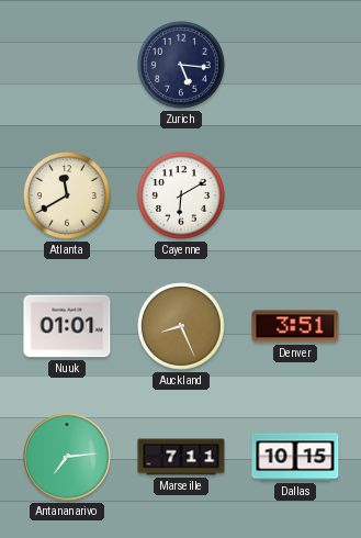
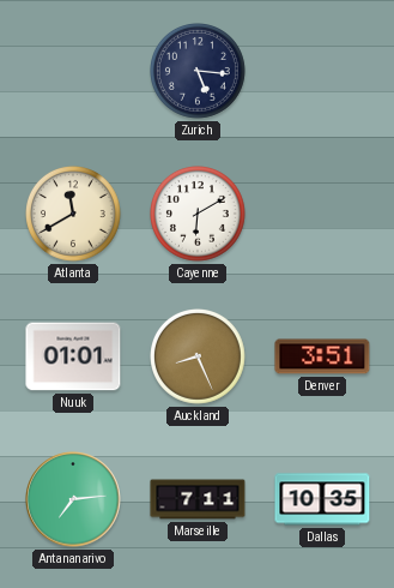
Dallas: 10:15 -> 10:35 (322, 499)
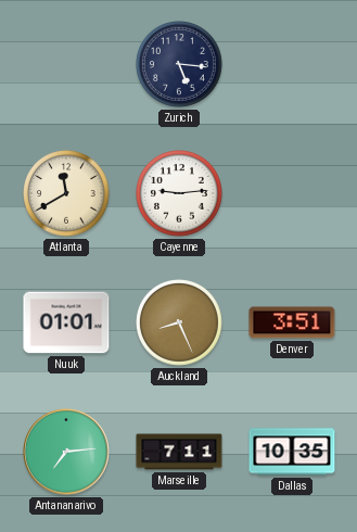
Cayenne: 6:10 -> 9:14 (180, 194)
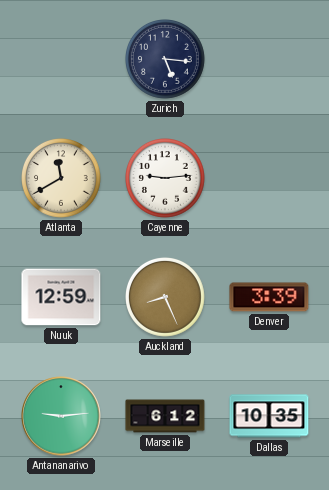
Nuuk: 01:01 -> 12:59 (61, 297)
Denver: 3:51 -> 3:39 (269, 297)
Antananarivo: 7:14 -> 9:14 (61, 416)
Marseille: 7:11 -> 6:12 (165, 416)
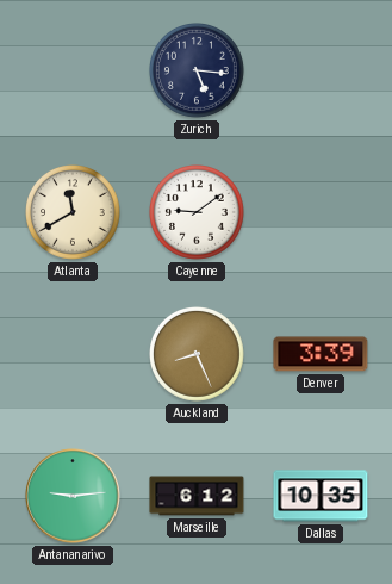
Cayenne: 9:14 -> 9:09 (198, 213)
Nuuk: 12:59 -> none (61, 297)
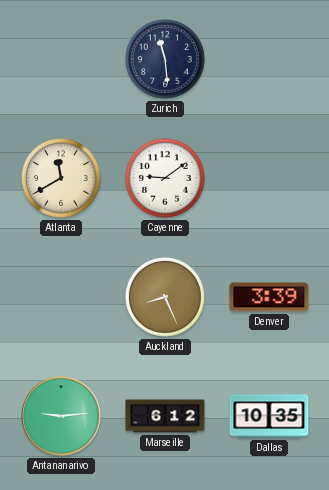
Zurich: 5:16 -> 11:29 (166, 60)
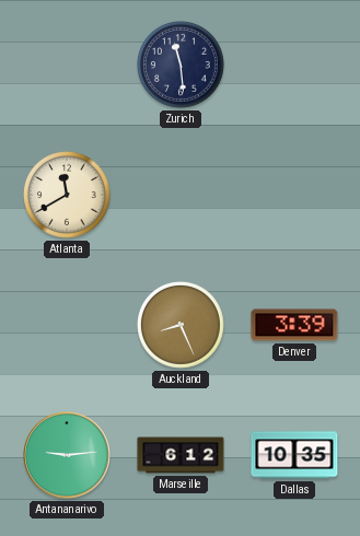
Cayenne: 9:09 -> none (166, 179)
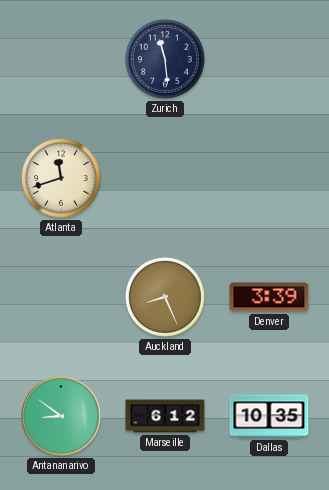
Atlanta: 11:40 -> 11:42 (62, 179)
Antananarivo: 9:14 -> 8:51 (61, 416)
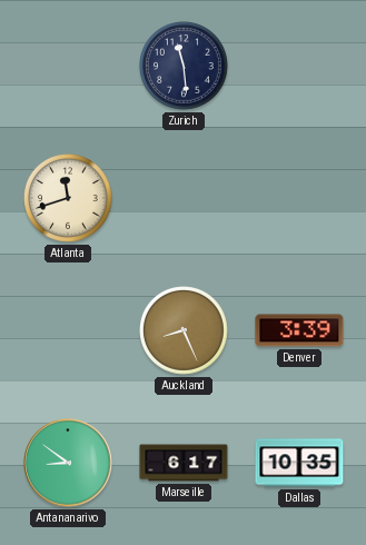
Marseille: 6:12 -> 6:17 (184, 463)
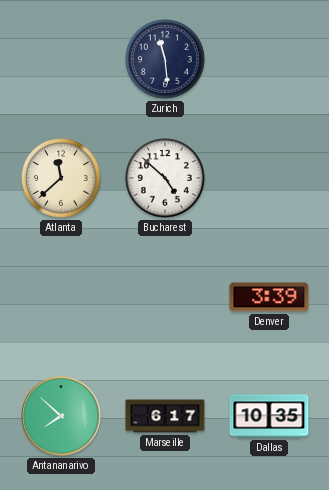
Atlanta: 11:42 -> 11:38 (62, 179)
Bucharest: none -> 4:52 (166, 179)
Auckland: 8:26 -> none (185, 331)
Antananarivo: 8:51 -> 7:52 (61, 416)
